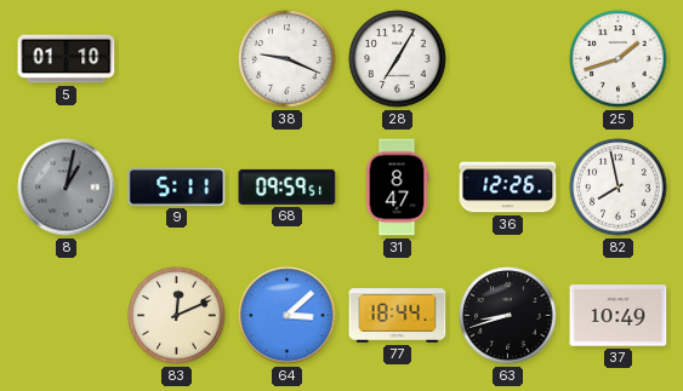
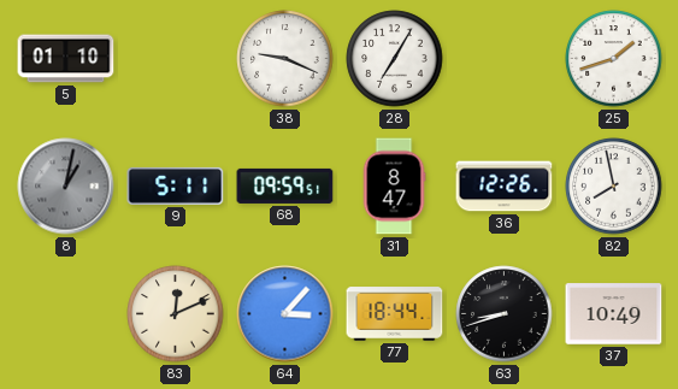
64: 3:08 -> 3:07 (285, 314)
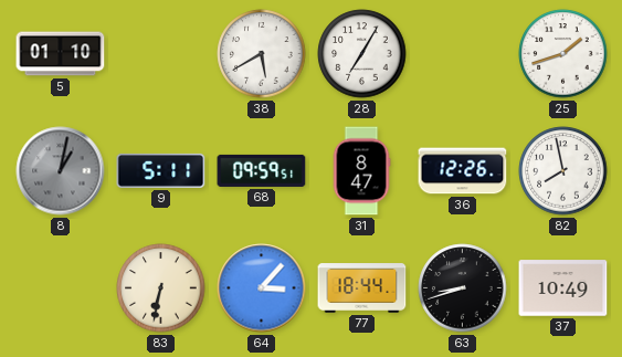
38: 9:19 -> 5:40 (262, 54)
83: 12:11 -> 6:32 (161, 288)
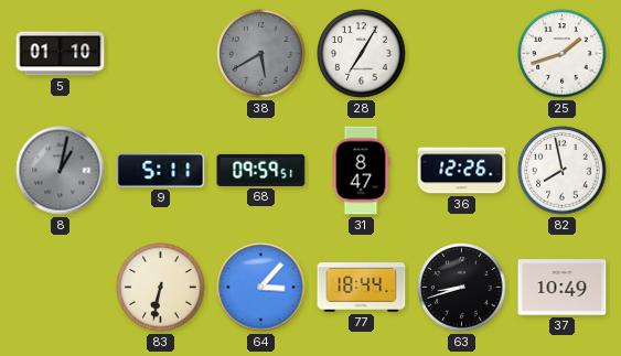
38 dial: white -> grey (261, 54)
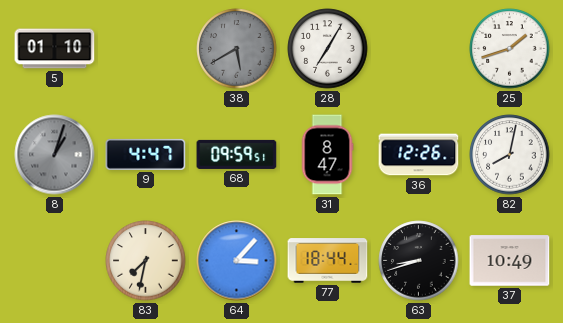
8: 1:02 -> 1:03 (55, 155)
9: 5:11 -> 4:47 (146, 154)
82: 7:58 -> 8:02 (510, 155)
83: 6:32 -> 7:32 (146, 261)
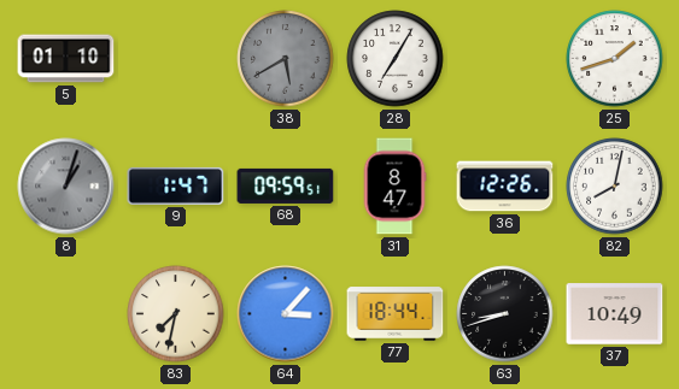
9: 4:47 -> 1:47 (176, 185)
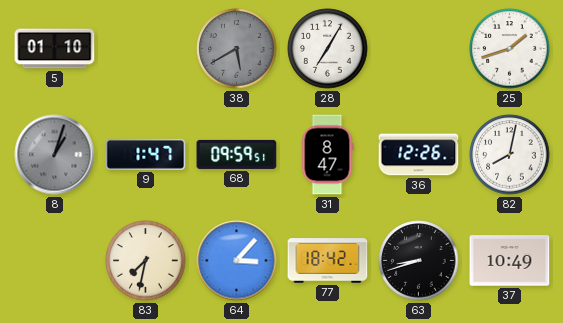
77: 18:44 -> 18:42 (328, 261)
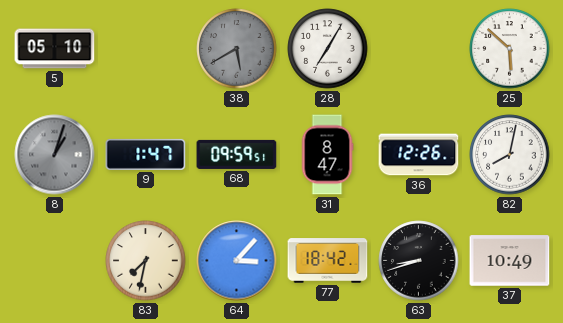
5: 01:10 -> 05:10 (55, 49)
25: 1:42 -> 5:52 (510, 49)
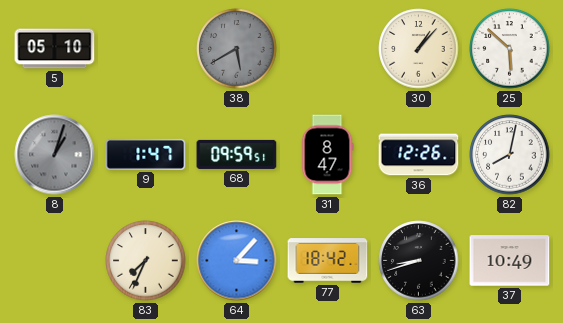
28: 7:05 -> none (328, 49)
30: none -> 1:07 (419, 49)
83: 7:32 -> 7:34 (146, 261)
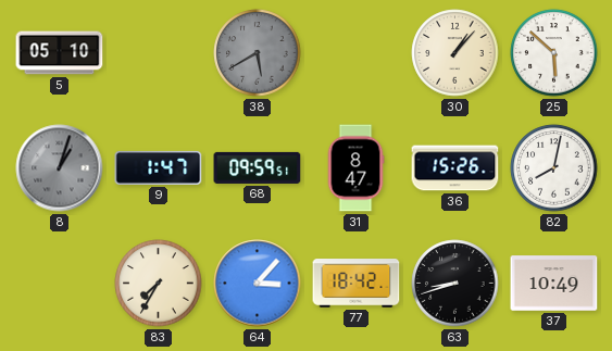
36: 12:26 -> 15:26 (455, 168)
83: 7:34 -> 7:35 (159, 284)
